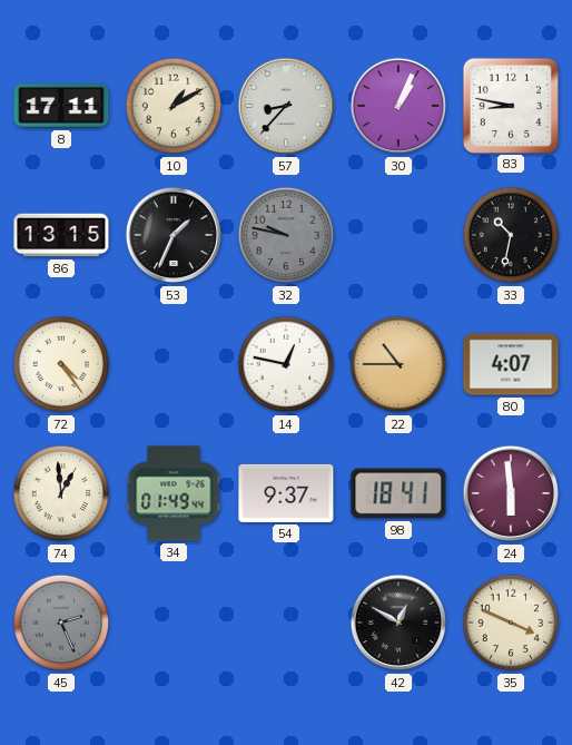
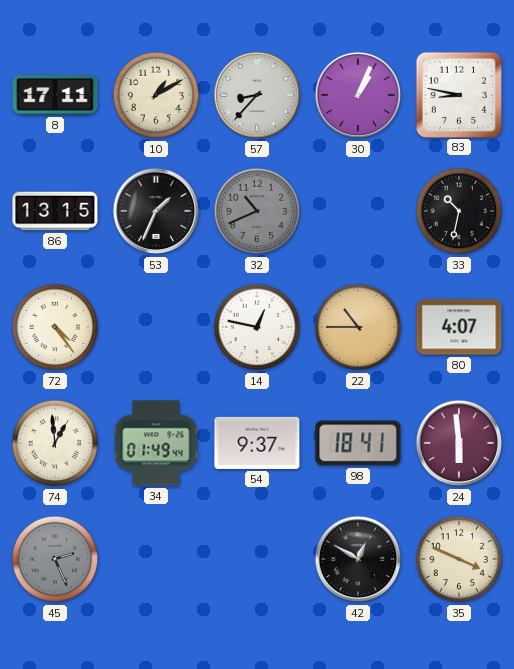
32: 9:47 -> 10:41 (257, 211)
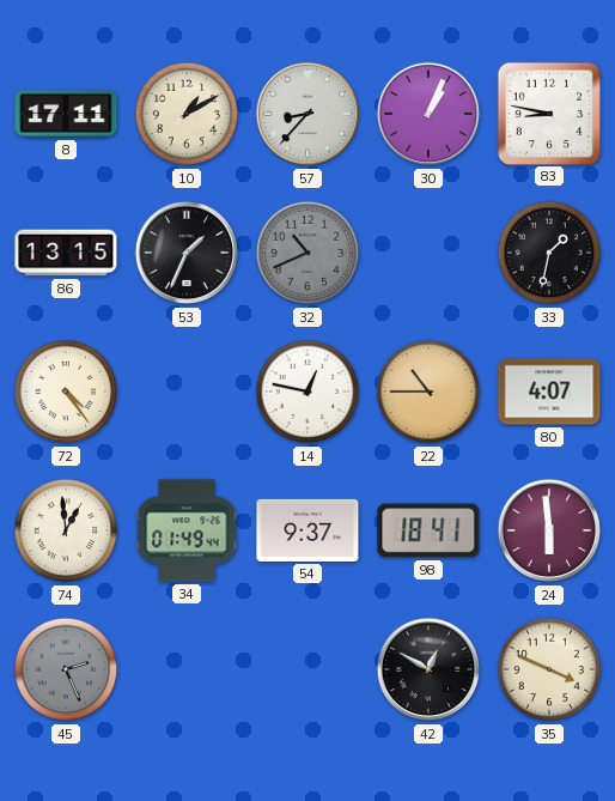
33: 10:32 -> 1:32 (549, 253)
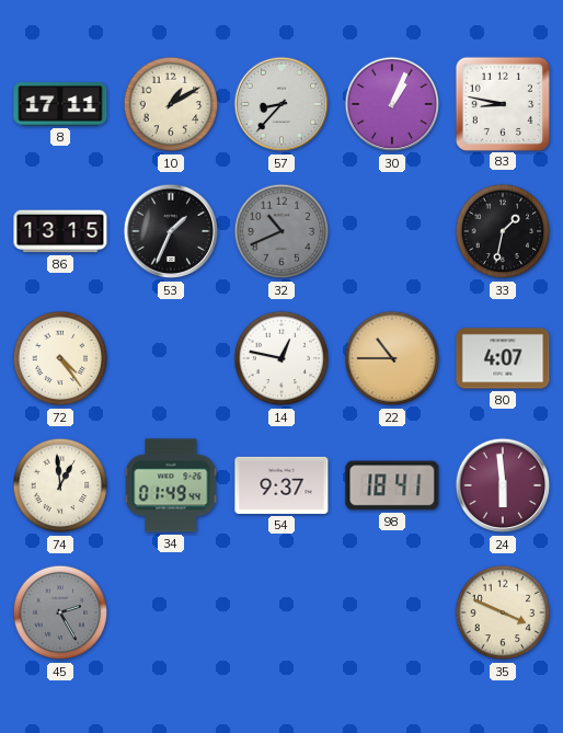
45: 2:26 -> 2:25 (60, 612)
42: 12:50 -> none (428, 669)
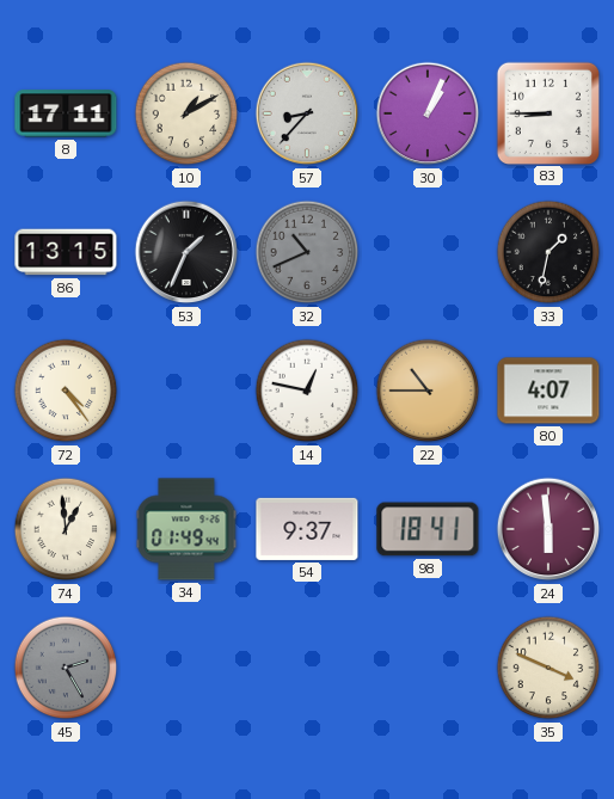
83: 8:47 -> 8:45 (547, 112)
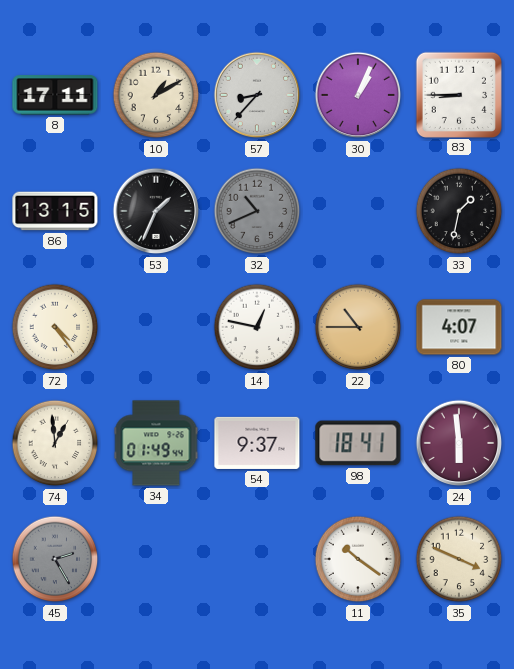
11: none -> 10:21 (358, 559)
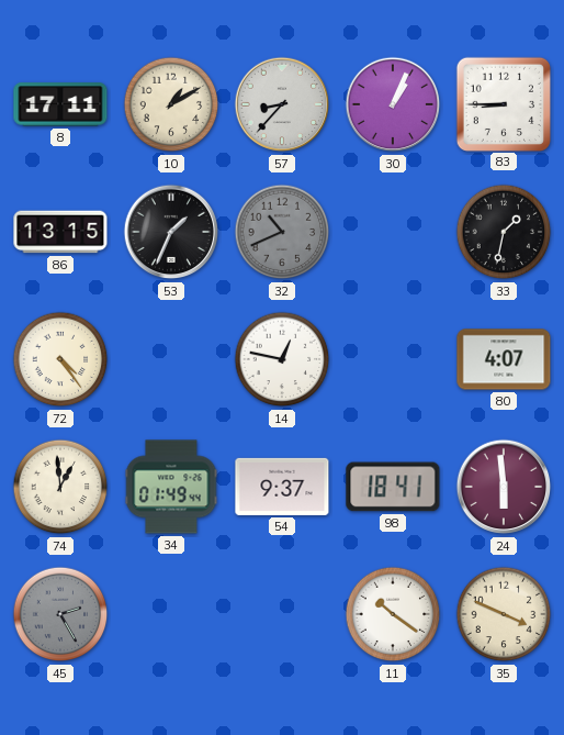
22: 10:45 -> none (358, 327)
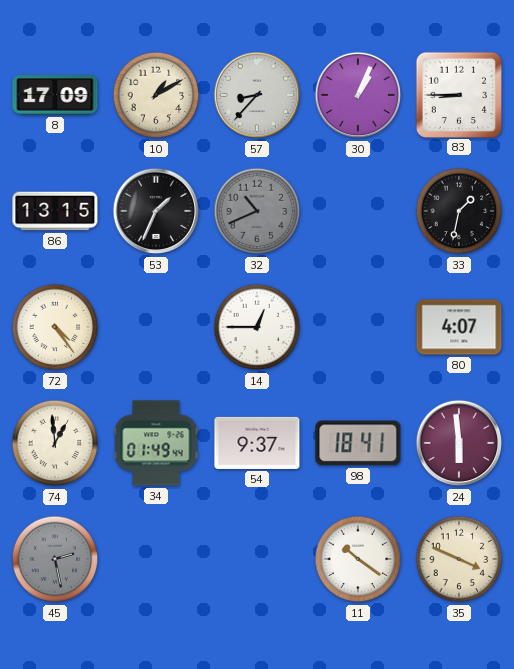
8: 17:11 -> 17:09 (55, 95)
14: 12:47 -> 12:45 (257, 327)
45: 2:25 -> 2:28 (55, 559)
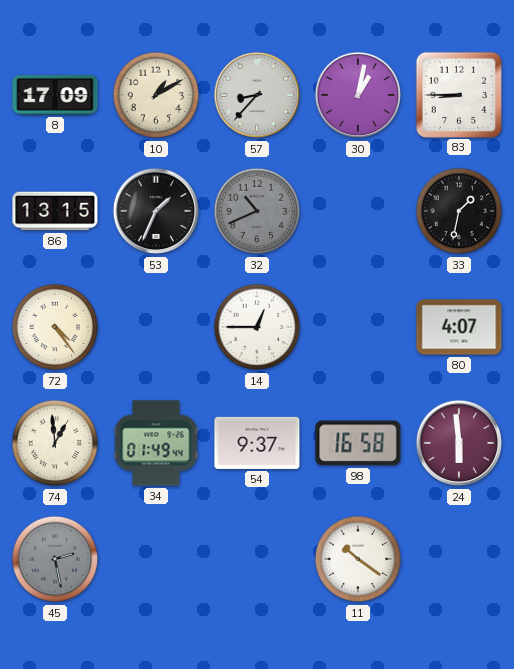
30: 1:04 -> 1:02 (358, 95)
98: 18:41 -> 16:58 (358, 443)
35: 3:49 -> none (459, 559)
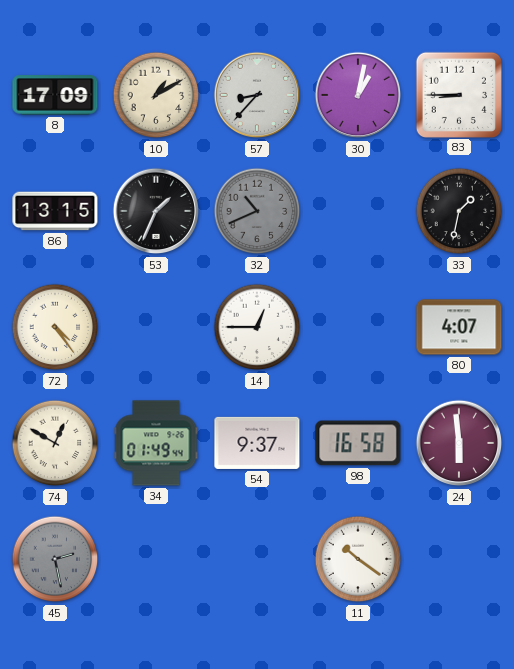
74: 12:59 -> 12:50 (55, 443)
